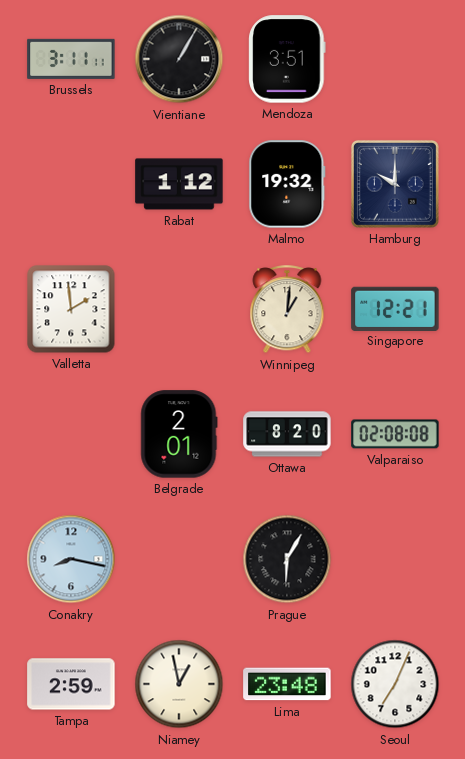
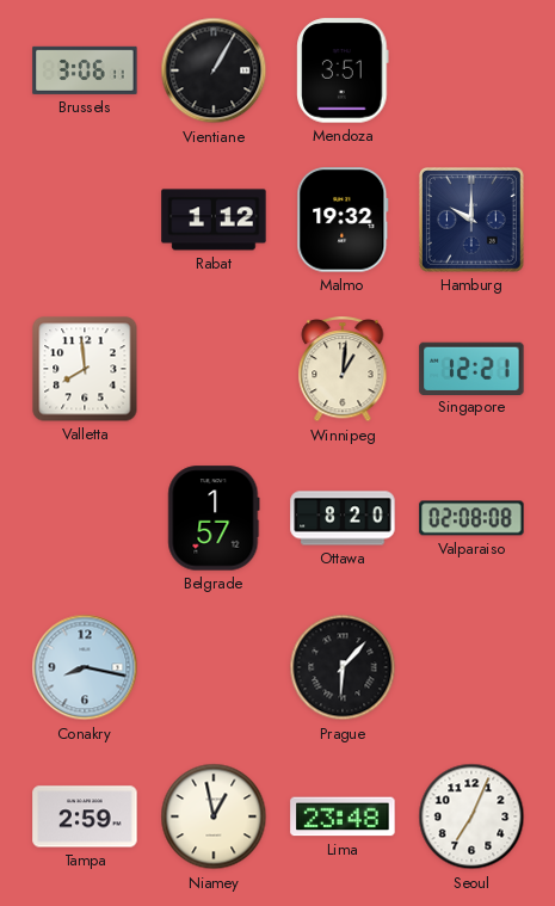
Brussels: 3:11 -> 3:06 (85, 70)
Valletta: 1:59 -> 7:59 (85, 369)
Belgrade: 2:01 -> 1:57 (214, 518)
Prague: 6:05 -> 6:07 (343, 667)
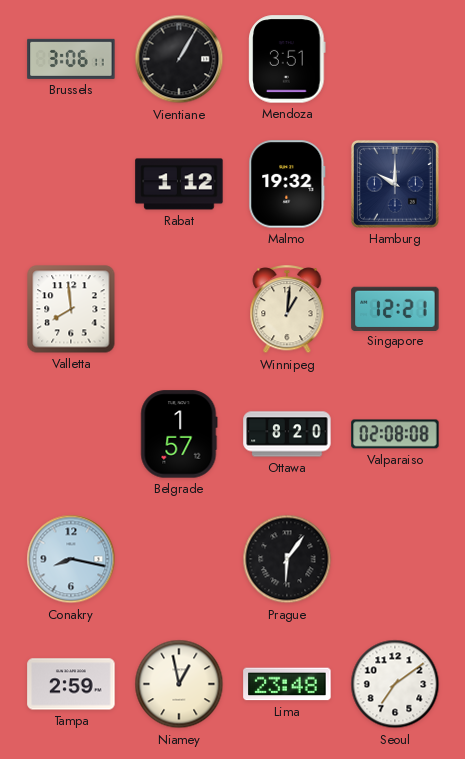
Prague: 6:07 -> 6:06 (287, 559)
Seoul: 7:04 -> 7:09 (395, 684)
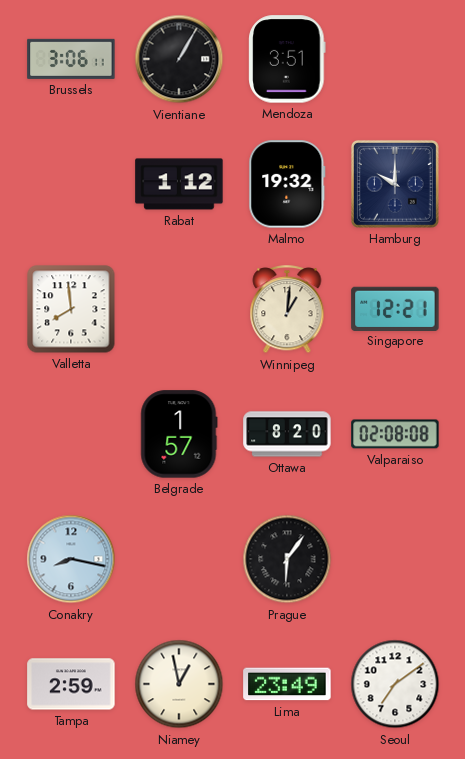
Lima: 23:48 -> 23:49 (287, 684)
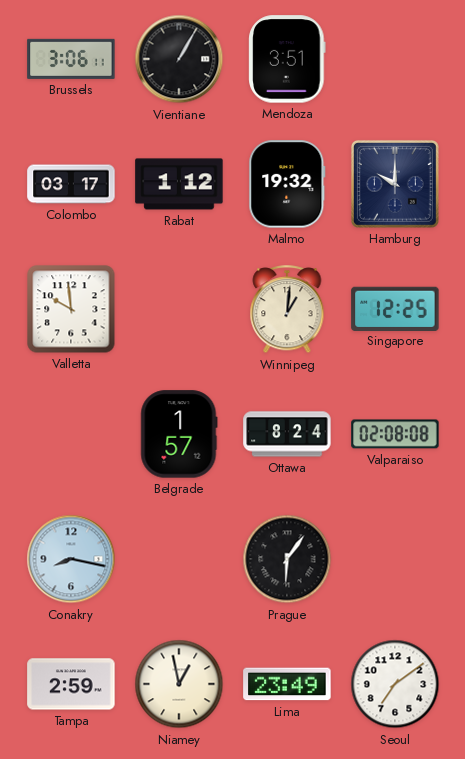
Colombo: none -> 03:17 (71, 184)
Valletta: 7:59 -> 9:59 (71, 309)
Singapore: 12:21 -> 12:25 (395, 308)
Ottawa: 8:20 -> 8:24 (287, 434)
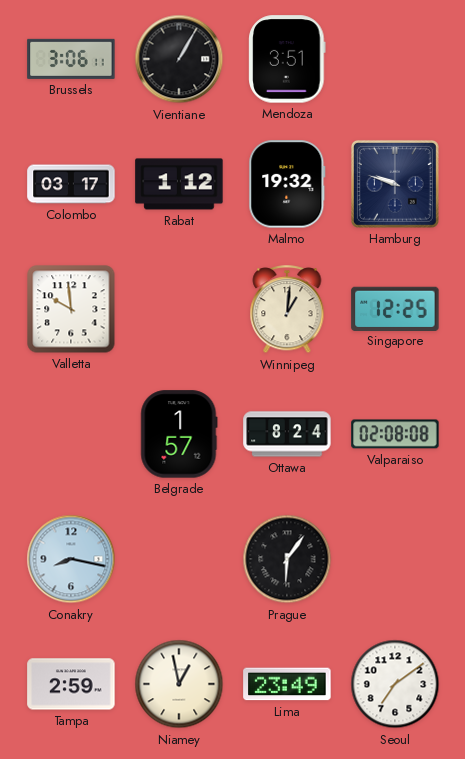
Hamburg: 10:00 -> 9:48 (395, 184)
